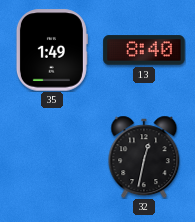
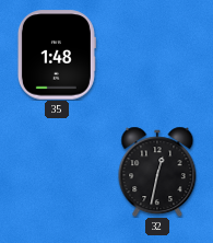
35: 1:49 -> 1:48 (57, 55)
13: 8:40 -> none (144, 50)
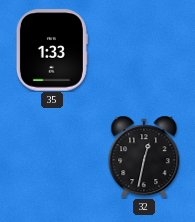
35: 1:48 -> 1:33 (52, 50)
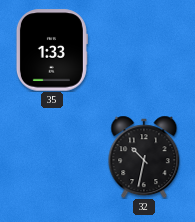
32: 12:32 -> 10:32 (144, 157)
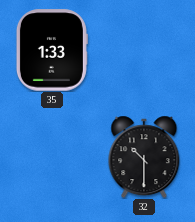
32: 10:32 -> 10:30 (144, 157)
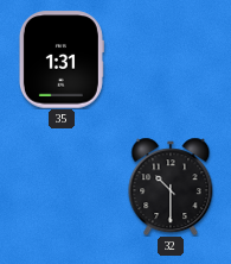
35: 1:33 -> 1:31 (62, 59)
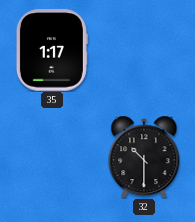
35: 1:31 -> 1:17 (52, 50)
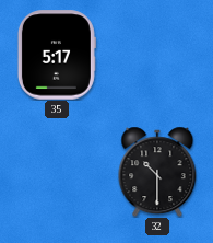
35: 1:17 -> 5:17 (57, 55)
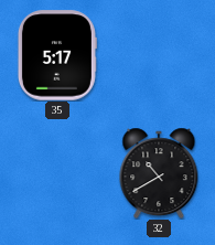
32: 10:30 -> 10:40 (159, 173)
